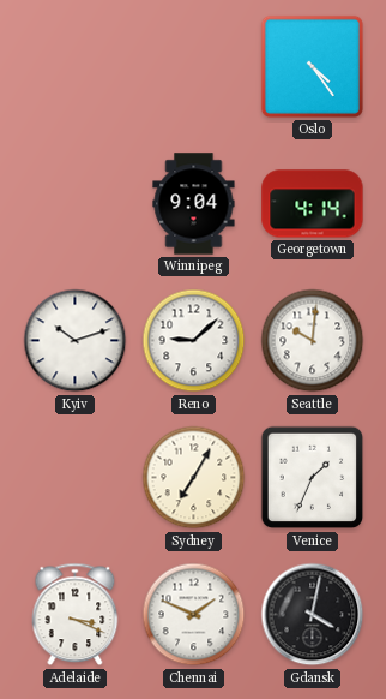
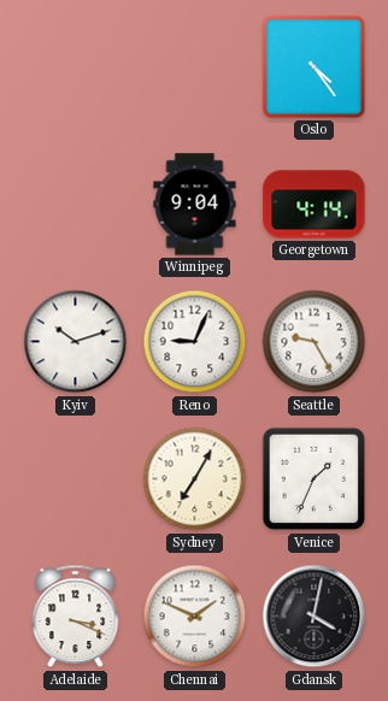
Reno: 9:08 -> 9:04 (195, 342)
Seattle: 10:01 -> 9:25 (314, 342)
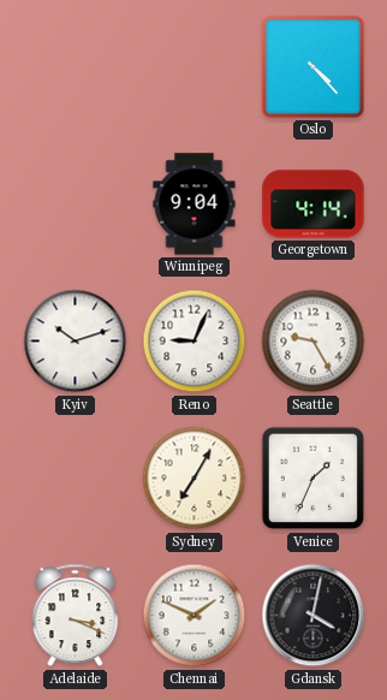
Oslo: 4:24 -> 4:23 (312, 66)
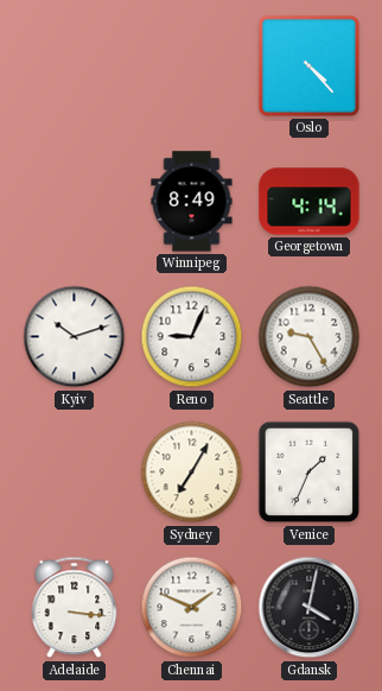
Winnipeg: 9:04 -> 8:49 (192, 202)
Adelaide: 3:19 -> 3:16 (75, 608)
